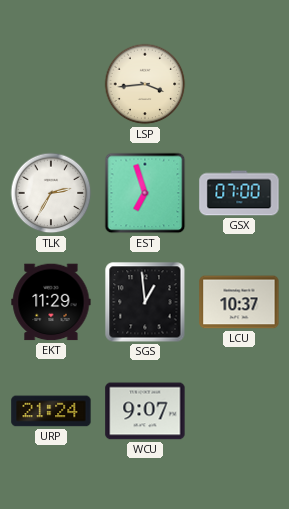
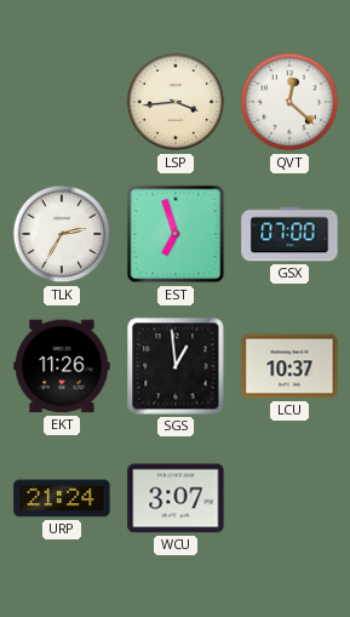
QVT: none -> 12:22 (289, 102)
EKT: 11:29 -> 11:26 (62, 366)
WCU: 9:07 -> 3:07 (176, 498)
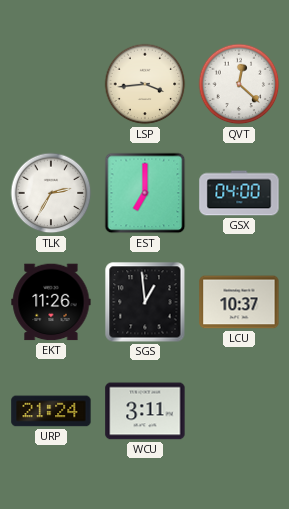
EST: 6:57 -> 7:00 (145, 193)
GSX: 07:00 -> 04:00 (239, 193)
WCU: 3:07 -> 3:11 (145, 411)
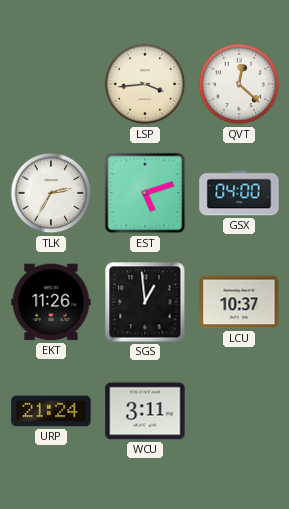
EST: 7:00 -> 5:12 (145, 193)
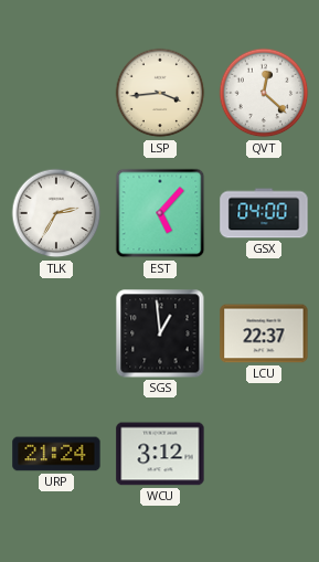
EST: 5:12 -> 5:07 (160, 213)
EKT: 11:26 -> none (51, 302)
LCU: 10:37 -> 22:37 (264, 333)
WCU: 3:11 -> 3:12 (160, 454)
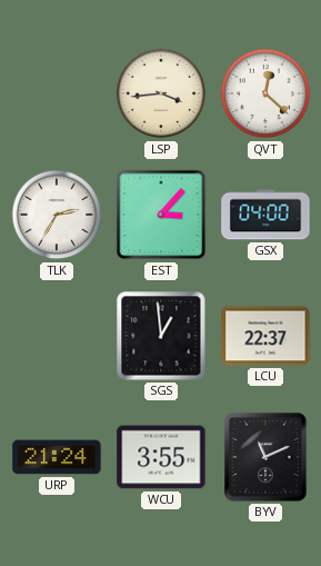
EST: 5:07 -> 3:07 (161, 215)
WCU: 3:12 -> 3:55 (161, 457)
BYV: none -> 11:11 (267, 457)
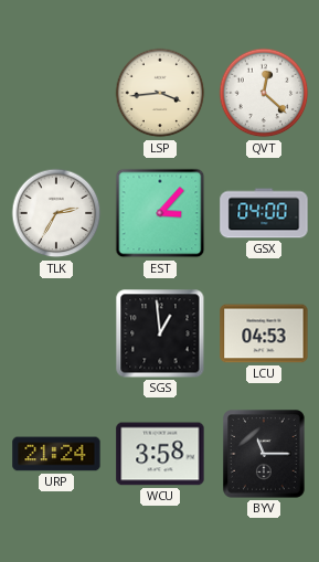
LCU: 22:37 -> 04:53 (264, 333)
WCU: 3:55 -> 3:58 (160, 454)
BYV: 11:11 -> 11:15 (265, 454)
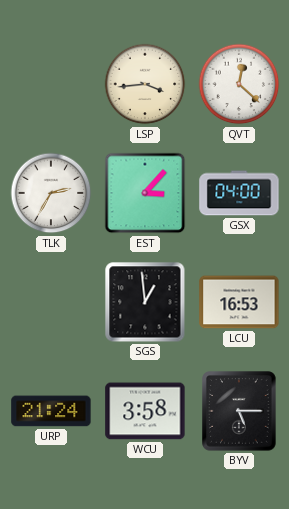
LCU: 04:53 -> 16:53 (239, 302)
BYV: 11:15 -> 5:15 (240, 411)
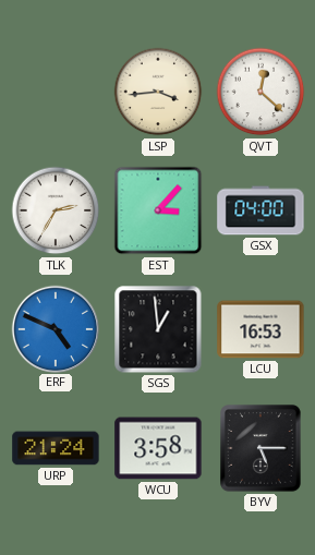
ERF: none -> 4:49 (54, 328)
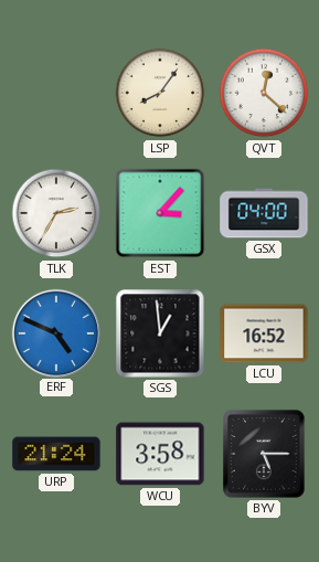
LSP: 3:44 -> 8:06 (160, 93)
LCU: 16:53 -> 16:52 (264, 333)
